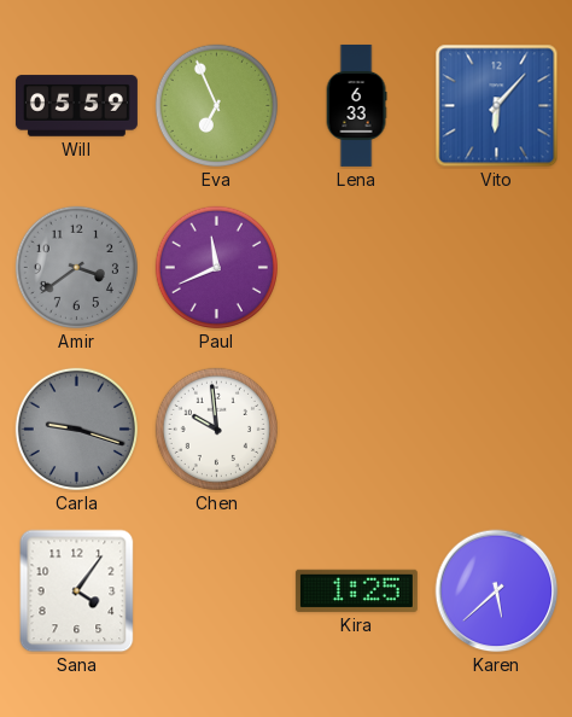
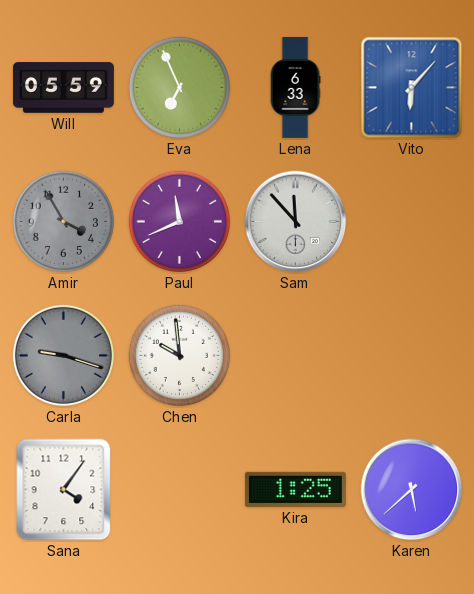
Amir: 3:39 -> 3:55 (63, 221)
Sam: none -> 11:53 (296, 222)
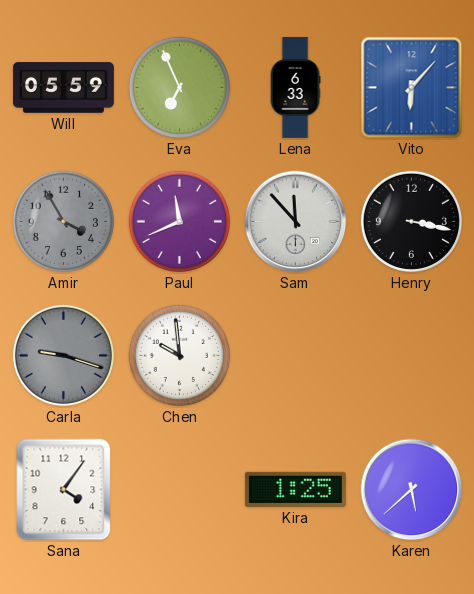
Henry: none -> 3:17 (411, 221)
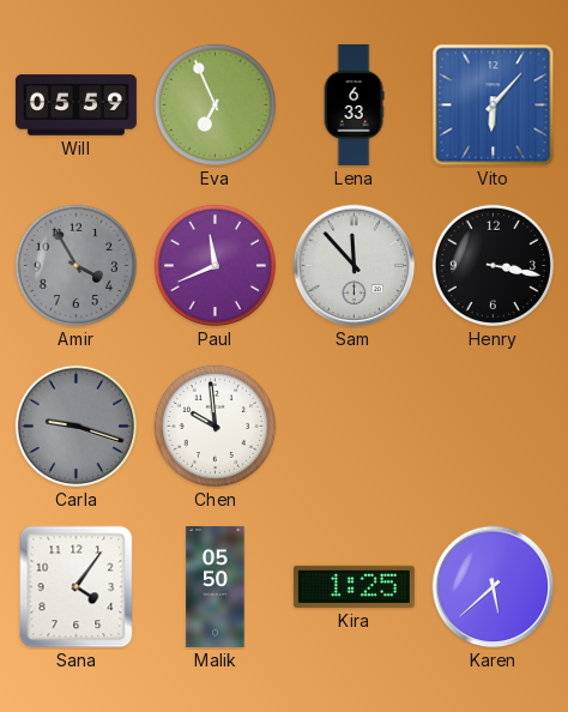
Malik: none -> 05:50 (216, 586)
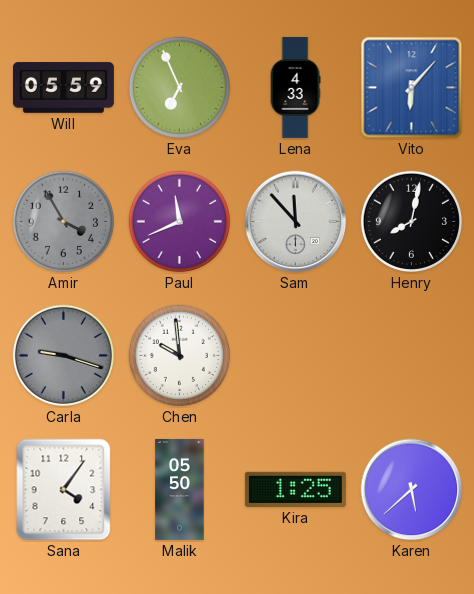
Lena: 6:33 -> 4:33 (295, 87)
Henry: 3:17 -> 8:02 (411, 221)
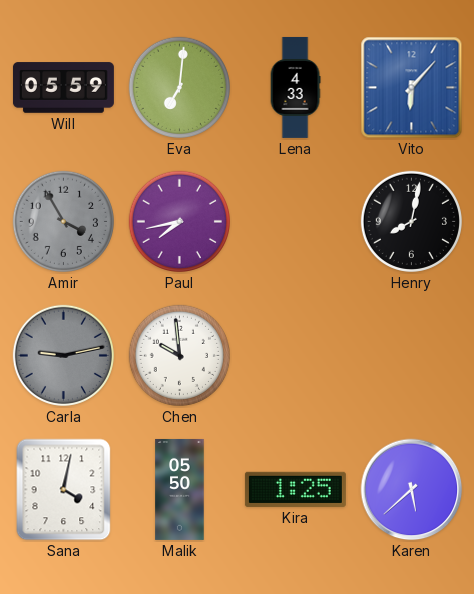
Eva: 6:56 -> 7:01 (179, 87)
Paul: 11:41 -> 7:43 (179, 221)
Sam: 11:53 -> none (296, 222)
Carla: 9:18 -> 9:13 (63, 355)
Sana: 4:06 -> 4:02 (64, 490)
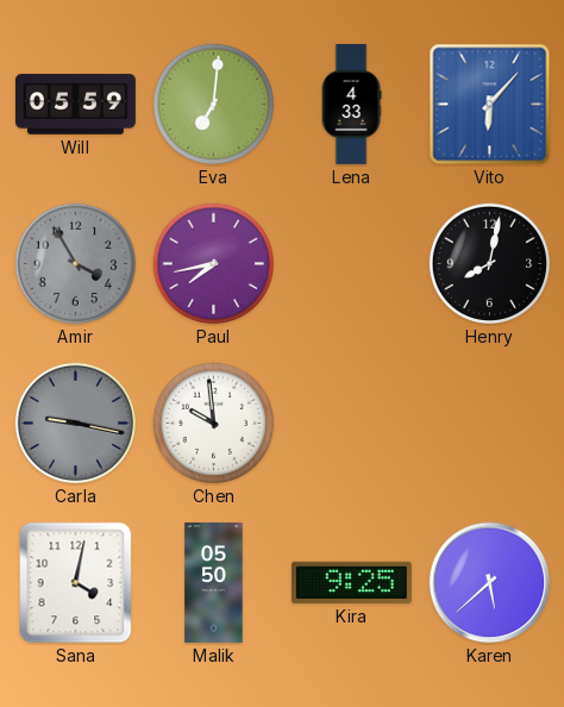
Carla: 9:13 -> 9:17 (75, 423)
Kira: 1:25 -> 9:25 (351, 582)
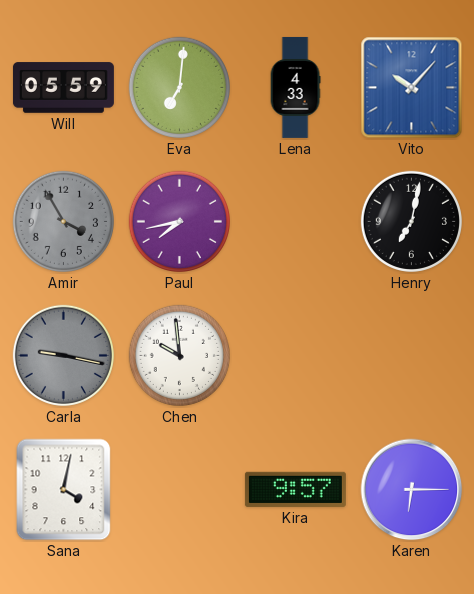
Vito: 6:07 -> 10:07 (412, 88)
Henry: 8:02 -> 7:02 (411, 221)
Malik: 05:50 -> none (214, 582)
Kira: 9:25 -> 9:57 (295, 489)
Karen: 5:38 -> 6:15 (412, 490)
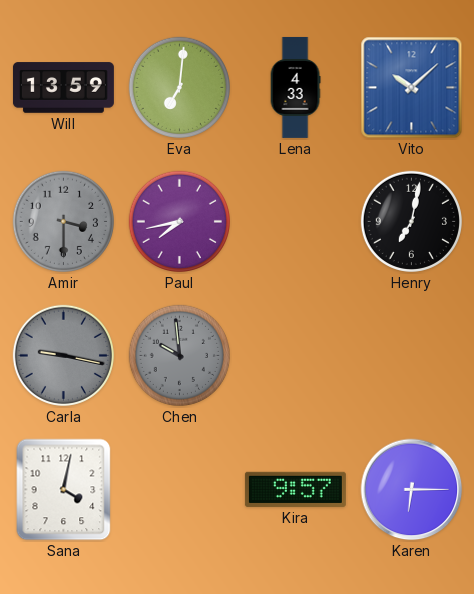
Will: 05:59 -> 13:59 (63, 88)
Vito: 10:07 -> 10:08 (412, 88)
Amir: 3:55 -> 3:30 (63, 221)
Chen dial: white -> grey (179, 355)
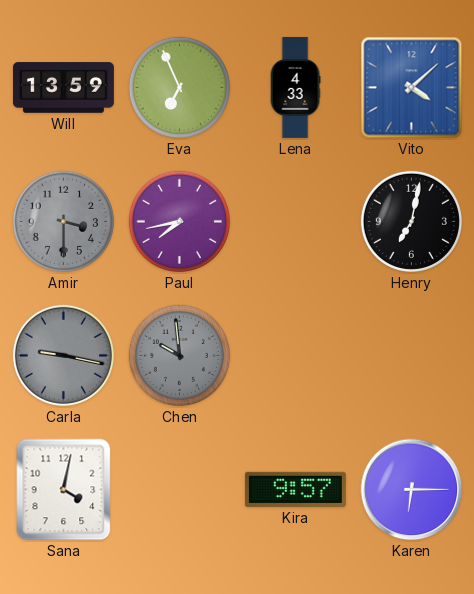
Eva: 7:01 -> 6:56 (179, 87)
Vito: 10:08 -> 4:08 (412, 88)
